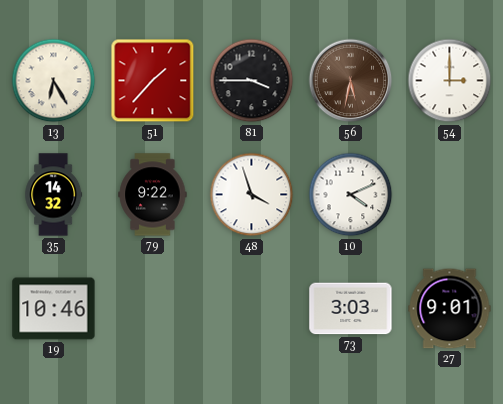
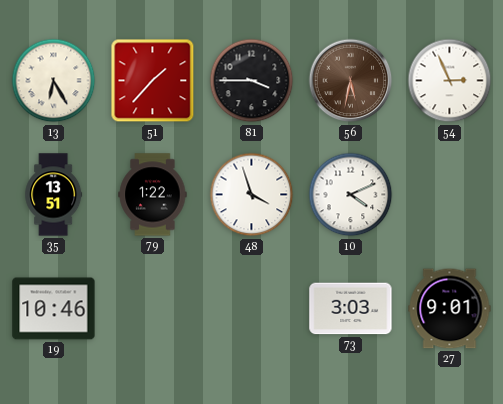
54: 3:00 -> 2:56 (450, 81)
35: 14:32 -> 13:51 (54, 195)
79: 9:22 -> 1:22 (153, 195)
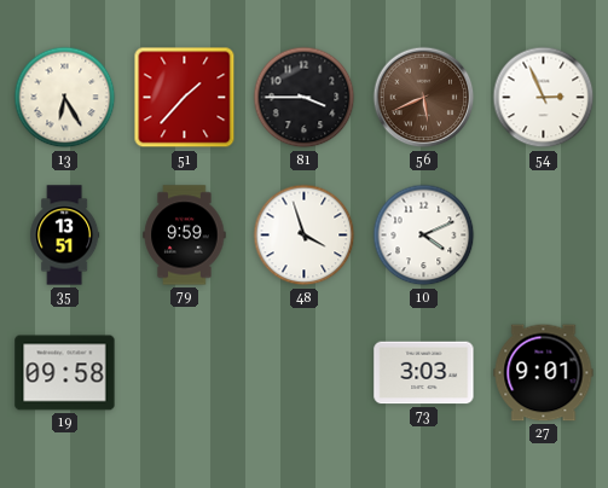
56: 5:32 -> 5:41 (424, 98)
79: 1:22 -> 9:59 (185, 236)
19: 10:46 -> 09:58 (65, 373)
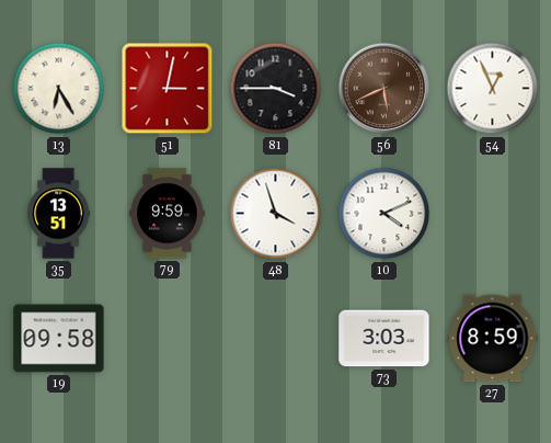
51: 1:37 -> 3:02 (168, 89)
54: 2:56 -> 12:56 (493, 89)
27: 9:01 -> 8:59 (493, 339)
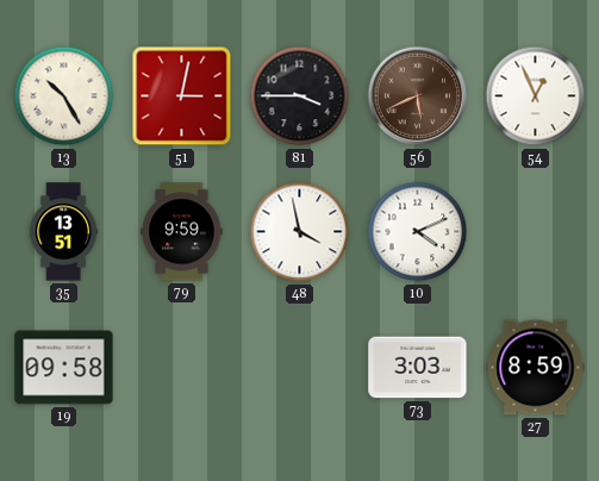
13: 6:25 -> 10:25 (64, 96)
48: 3:57 -> 3:58 (300, 232)
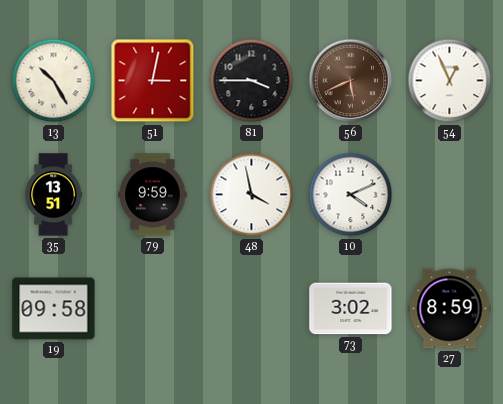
73: 3:03 -> 3:02 (351, 309)
